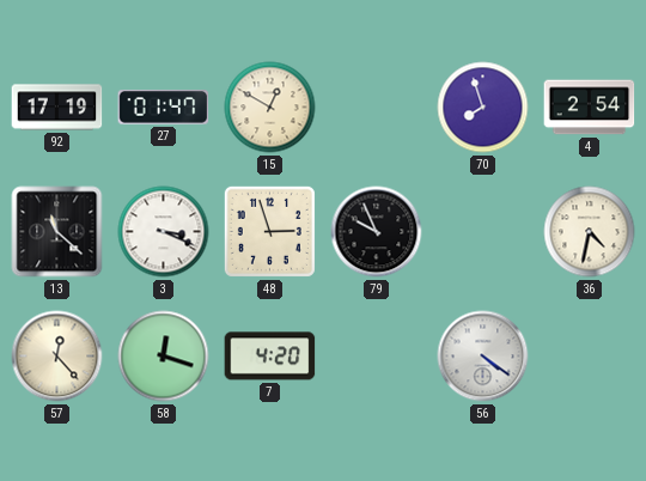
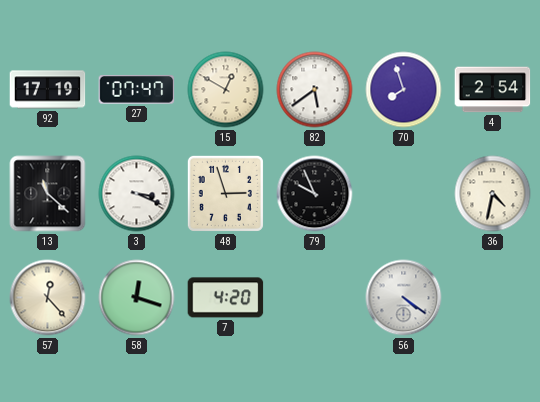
27: 01:47 -> 07:47 (137, 90)
82: none -> 5:39 (315, 90)
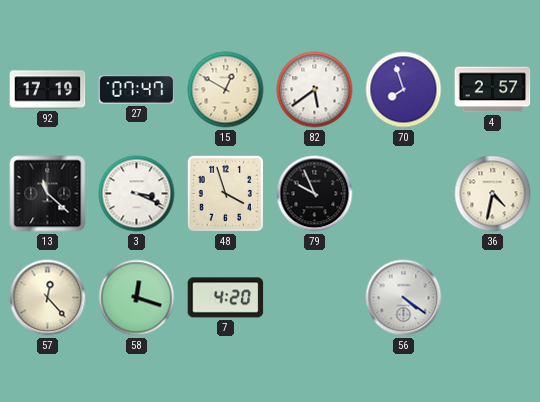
4: 2:54 -> 2:57 (493, 90)
48: 2:57 -> 3:57 (225, 193)
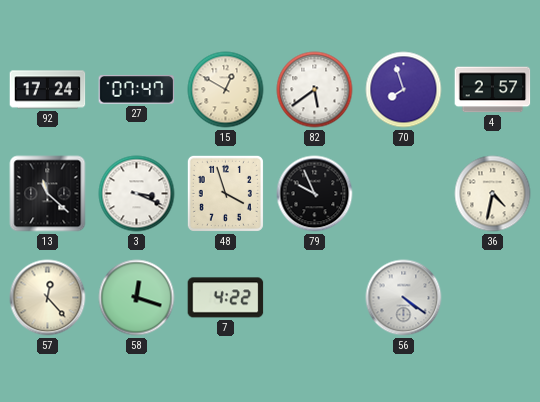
92: 17:19 -> 17:24 (48, 90)
7: 4:20 -> 4:22 (226, 298)
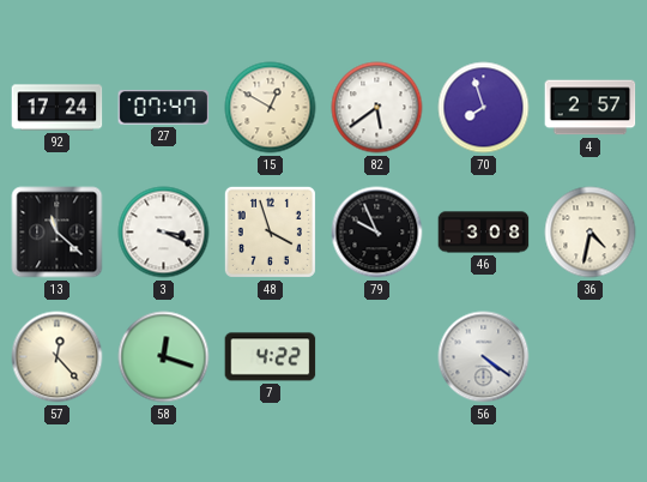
46: none -> 3:08 (484, 233)
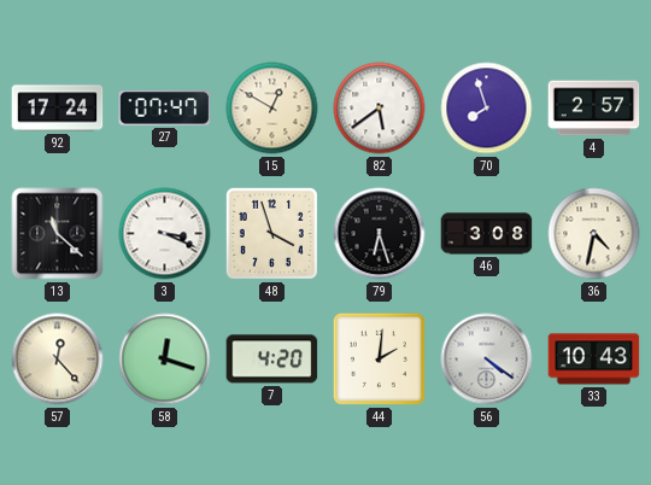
79: 9:56 -> 6:27 (380, 234)
7: 4:22 -> 4:20 (272, 360)
44: none -> 2:01 (379, 358)
33: none -> 10:43 (594, 360)
